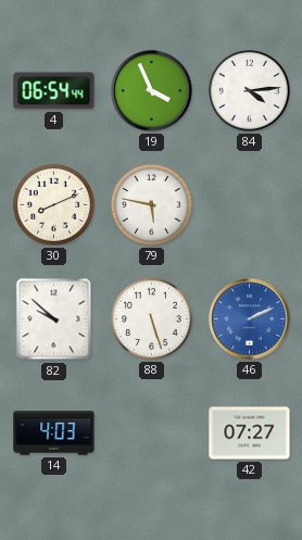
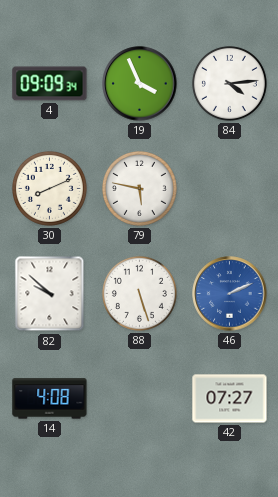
4: 06:54 -> 09:09 (50, 84)
14: 4:03 -> 4:08 (50, 399)
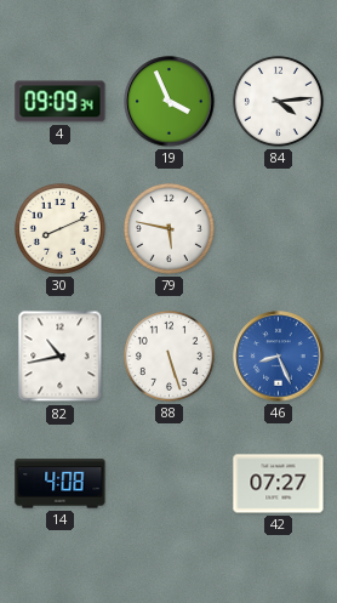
82: 9:52 -> 10:43 (61, 357)
46: 2:11 -> 8:26 (279, 357)
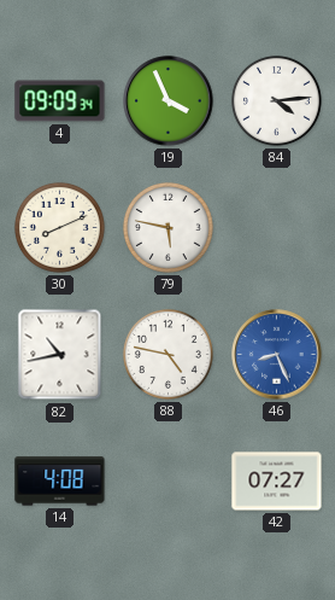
88: 5:27 -> 4:47 (167, 354)
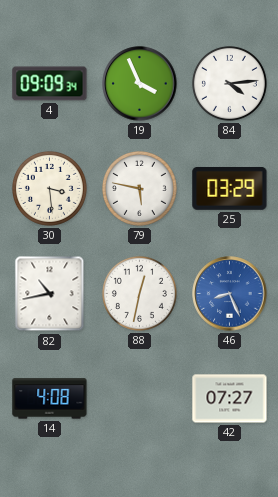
30: 8:11 -> 3:29 (49, 188)
25: none -> 03:29 (230, 188)
88: 4:47 -> 12:32 (139, 293)
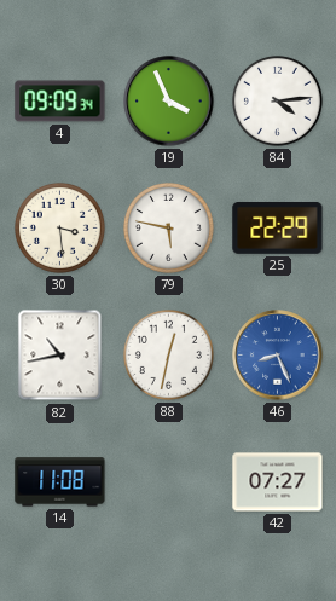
25: 03:29 -> 22:29 (278, 227)
14: 4:08 -> 11:08 (60, 482)
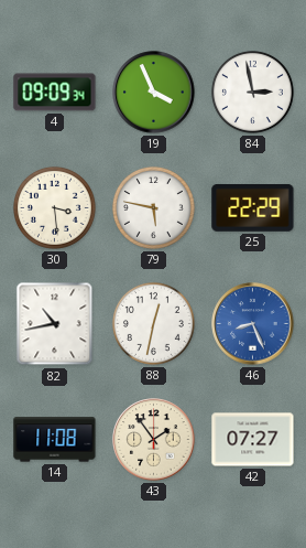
84: 4:14 -> 2:58 (252, 92)
43: none -> 1:54 (154, 440)
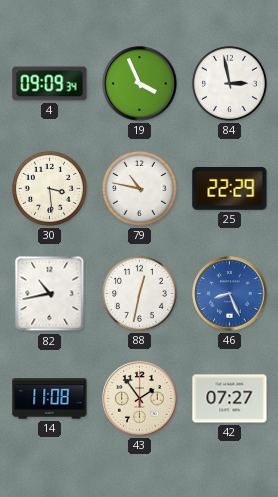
79: 5:47 -> 10:47 (139, 188)
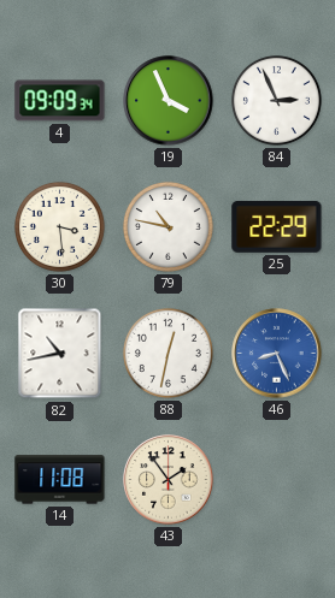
84: 2:58 -> 2:56 (276, 100)
42: 07:27 -> none (230, 399)
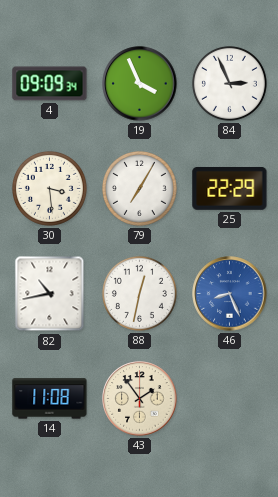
79: 10:47 -> 7:05 (139, 188)
